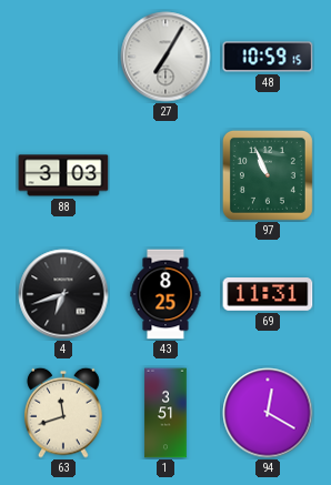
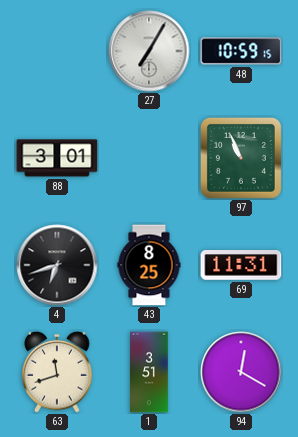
88: 3:03 -> 3:01 (57, 158)
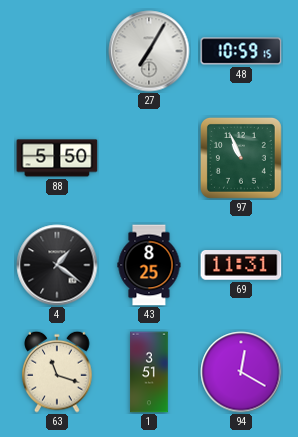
88: 3:01 -> 5:50 (57, 158)
4: 6:42 -> 1:21 (57, 265)
63: 11:42 -> 11:18 (57, 372)
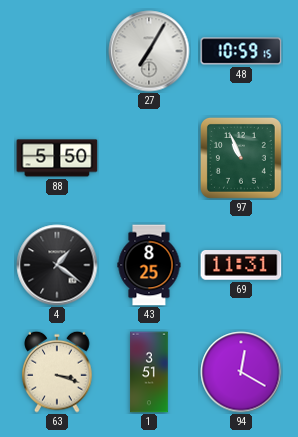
63: 11:18 -> 3:18 (57, 372)
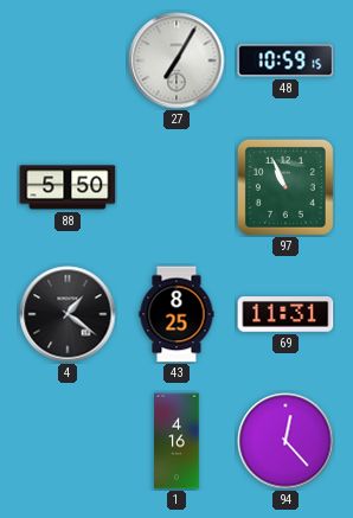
63: 3:18 -> none (57, 372)
1: 3:51 -> 4:16 (176, 441)
94: 12:20 -> 12:23 (285, 441)
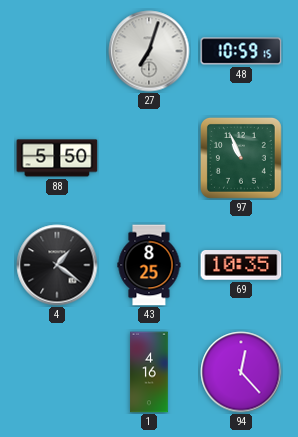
27: 7:05 -> 7:03 (149, 51)
69: 11:31 -> 10:35 (241, 265)
